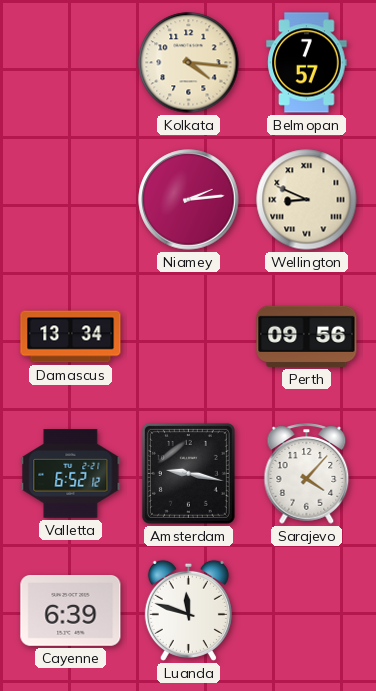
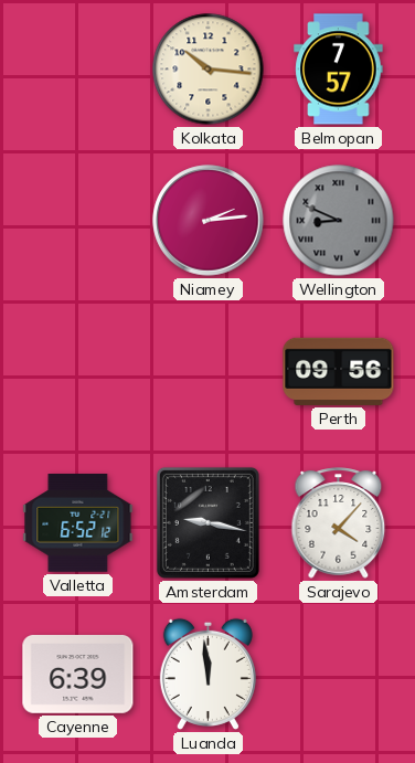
Kolkata: 4:16 -> 10:16 (209, 70)
Wellington dial: cream -> grey (339, 221)
Damascus: 13:34 -> none (71, 337)
Luanda: 11:48 -> 11:59 (208, 674)
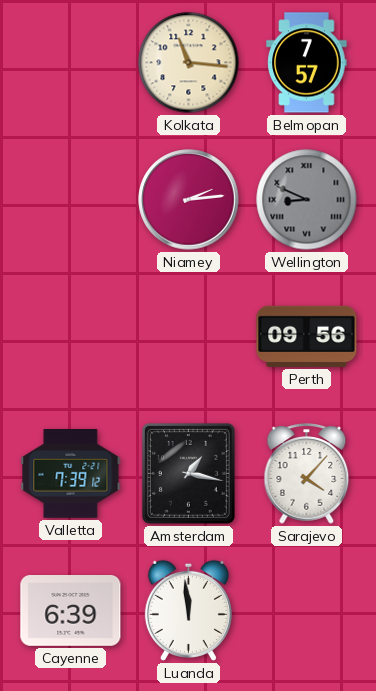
Kolkata: 10:16 -> 11:16 (189, 63)
Valletta: 6:52 -> 7:39 (71, 474)
Amsterdam: 9:17 -> 1:17 (188, 473)
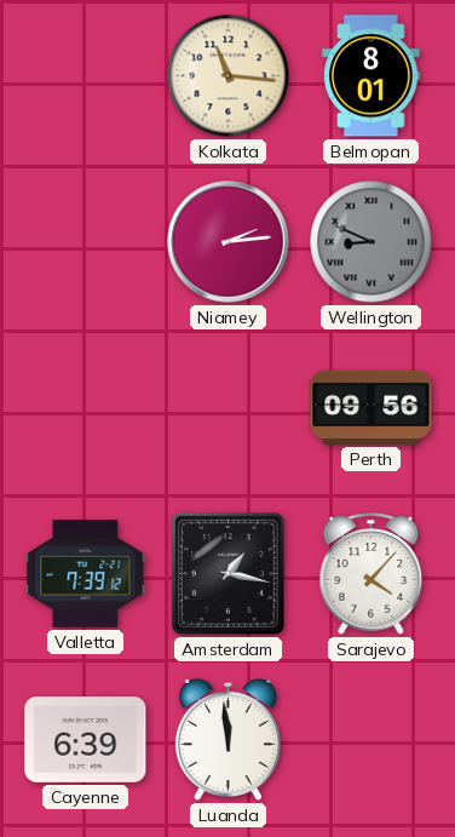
Belmopan: 7:57 -> 8:01 (372, 76)
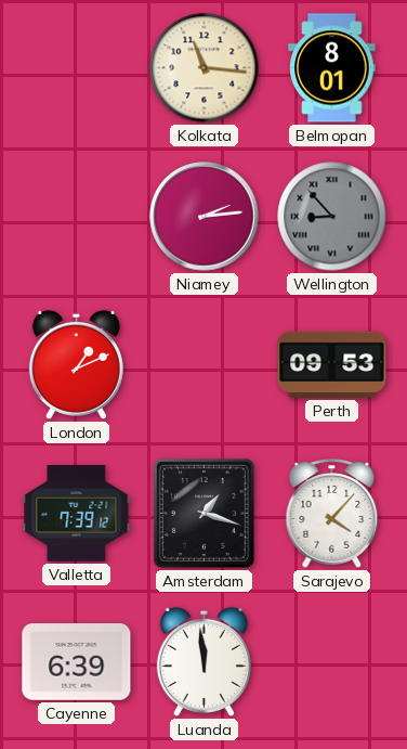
Wellington: 8:49 -> 8:53 (332, 217)
London: none -> 1:11 (76, 364)
Perth: 09:56 -> 09:53 (332, 364)
Amsterdam: 1:17 -> 1:18 (203, 513)
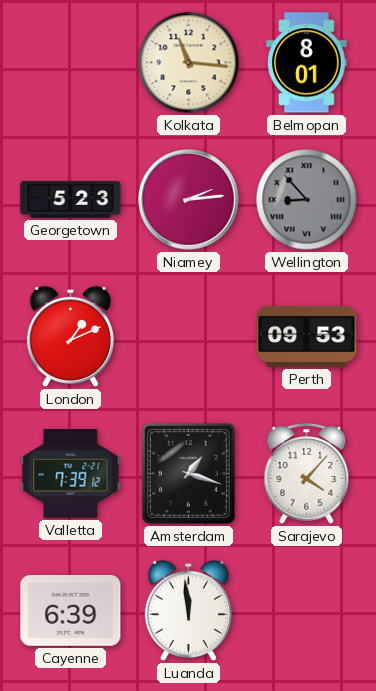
Georgetown: none -> 5:23 (71, 200)
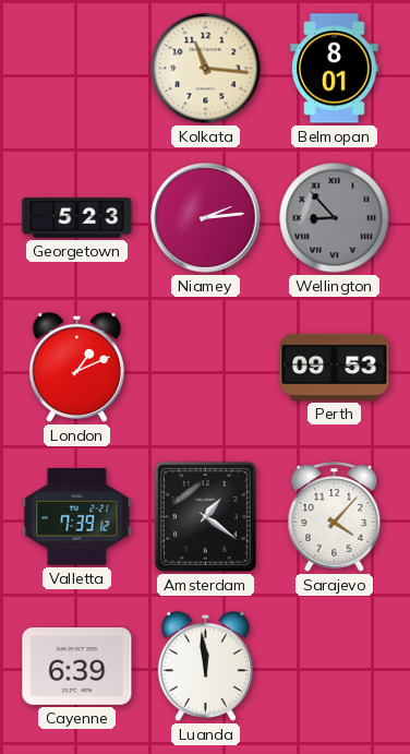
Amsterdam: 1:18 -> 1:21 (205, 516)
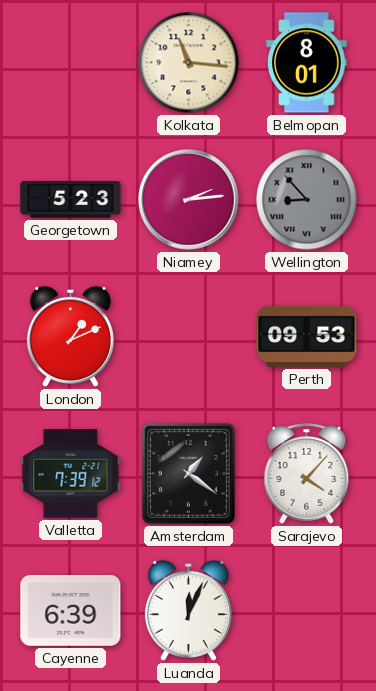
Luanda: 11:59 -> 12:04 (188, 610)
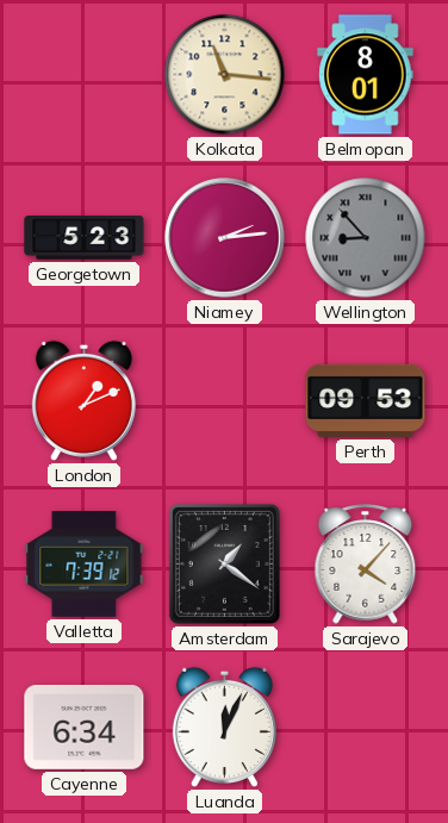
Cayenne: 6:39 -> 6:34 (85, 728)
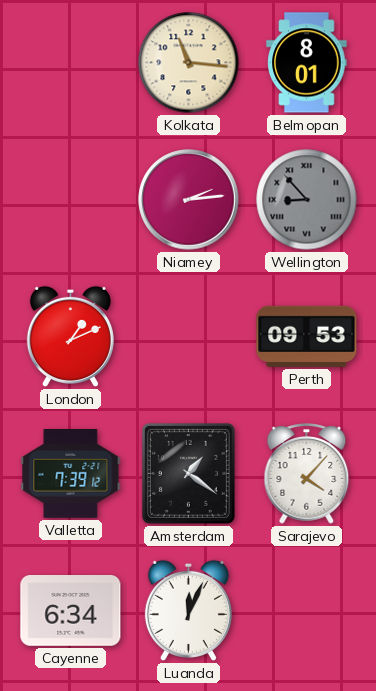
Georgetown: 5:23 -> none (85, 238)
